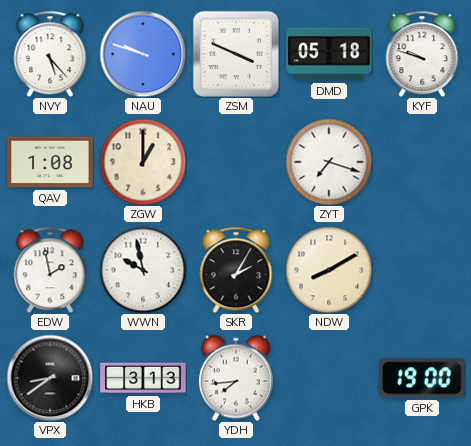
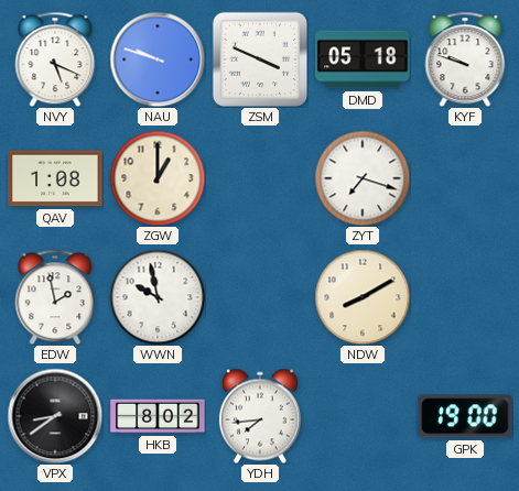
NVY: 5:23 -> 5:19 (55, 59)
SKR: 2:05 -> none (236, 270)
HKB: 3:13 -> 8:02 (158, 416)
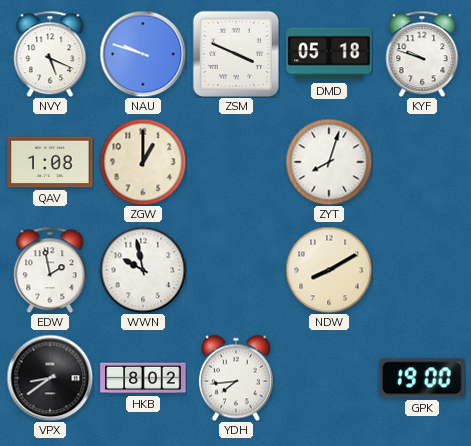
ZYT: 7:18 -> 8:03 (329, 162)
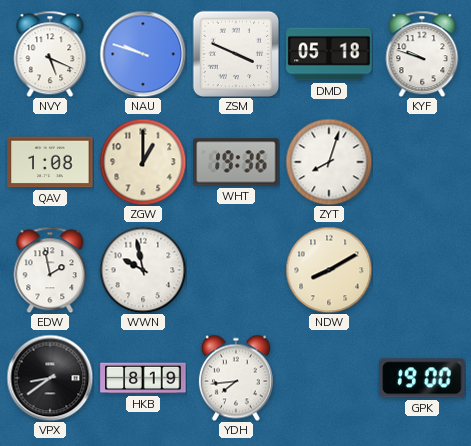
WHT: none -> 19:36 (236, 162)
HKB: 8:02 -> 8:19 (143, 378)
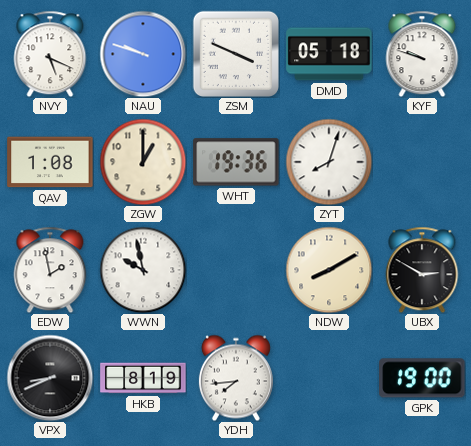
UBX: none -> 2:50 (422, 270)
VPX: 8:39 -> 8:41 (50, 378)
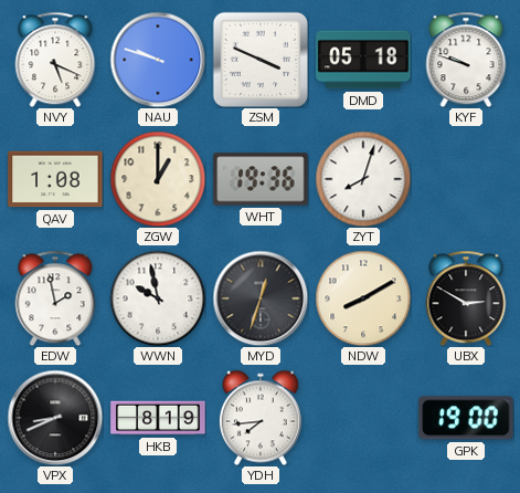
MYD: none -> 12:33 (261, 298)
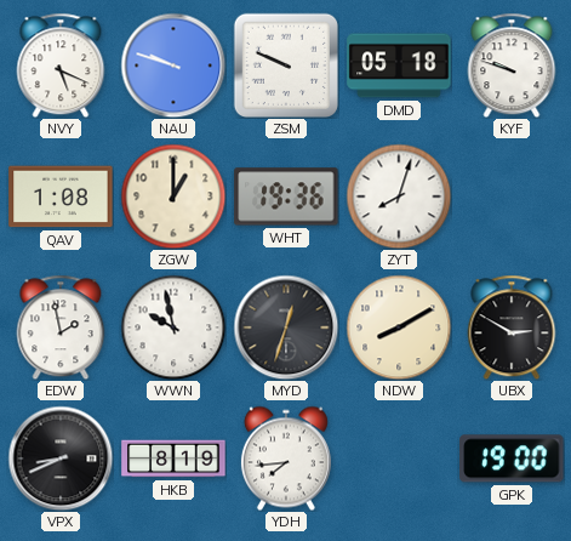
ZSM: 3:49 -> 9:49 (285, 64)
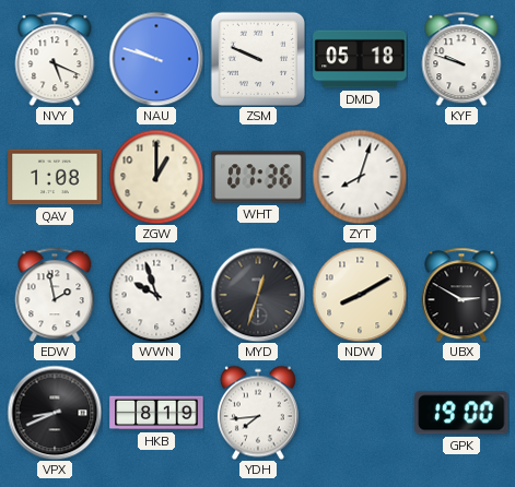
WHT: 19:36 -> 07:36 (258, 177)
WWN: 9:58 -> 9:57 (156, 295)
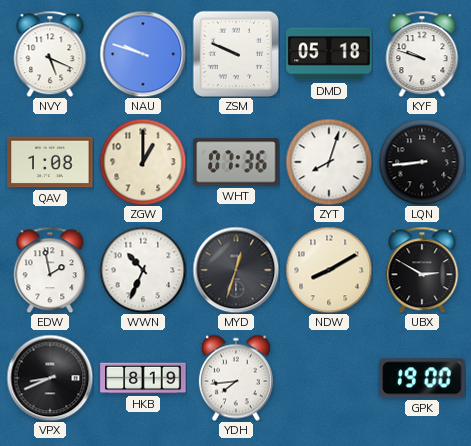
LQN: none -> 8:44 (422, 162)
WWN: 9:57 -> 10:34 (143, 270)
